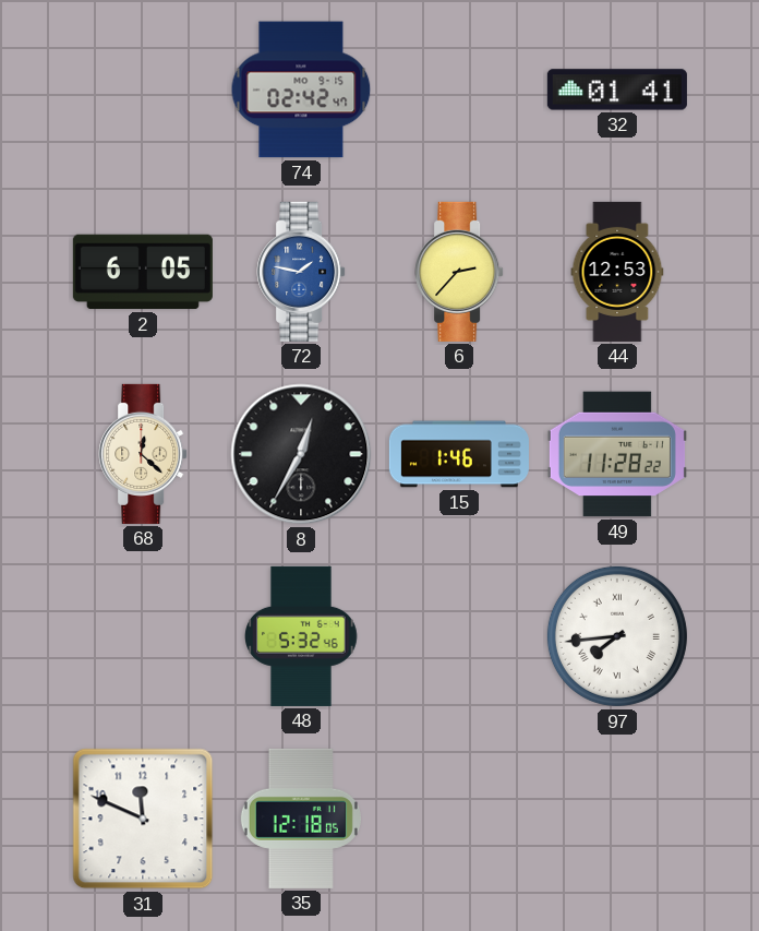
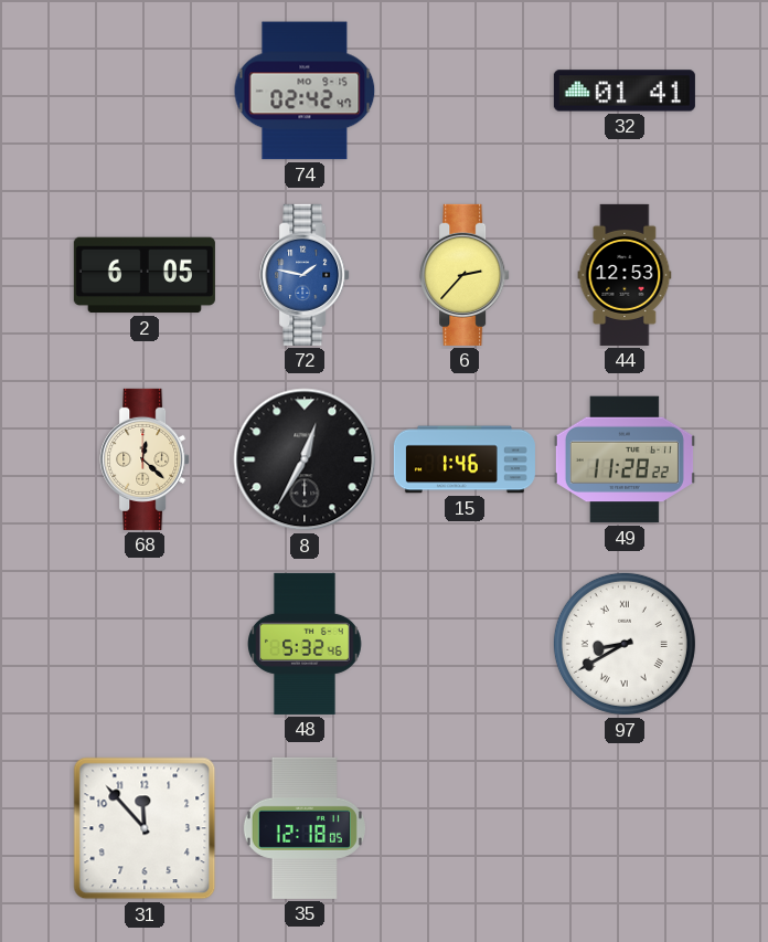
97: 7:44 -> 8:40 (625, 644)
31: 11:49 -> 11:53 (145, 828)
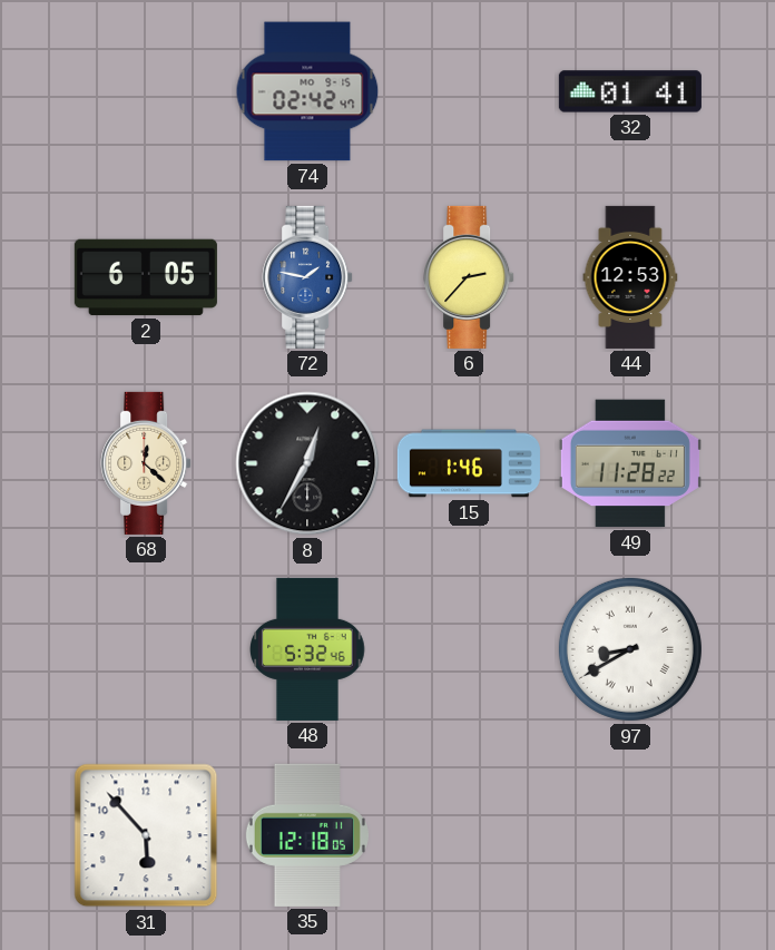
31: 11:53 -> 5:53 (146, 835)
